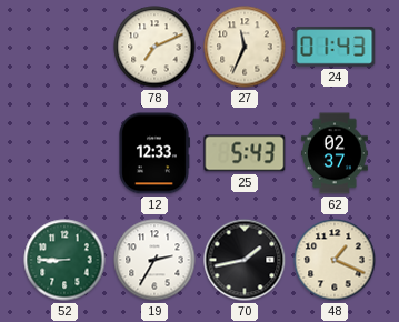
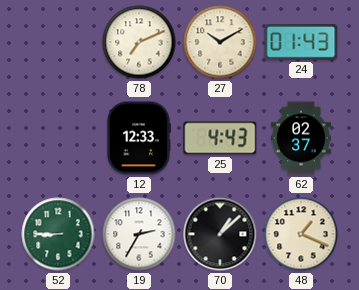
27: 11:34 -> 10:10 (220, 42)
25: 5:43 -> 4:43 (220, 138)
70: 1:43 -> 1:08 (220, 234)
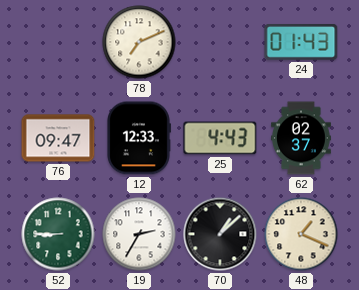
27: 10:10 -> none (220, 42)
76: none -> 09:47 (58, 138)
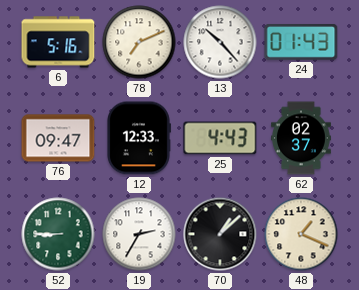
6: none -> 5:16 (58, 42)
13: none -> 10:23 (220, 42)
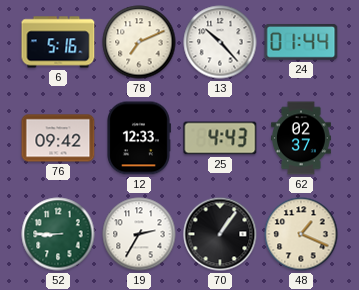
24: 01:43 -> 01:44 (301, 42)
76: 09:47 -> 09:42 (58, 138)
70: 1:08 -> 1:06 (220, 234)
